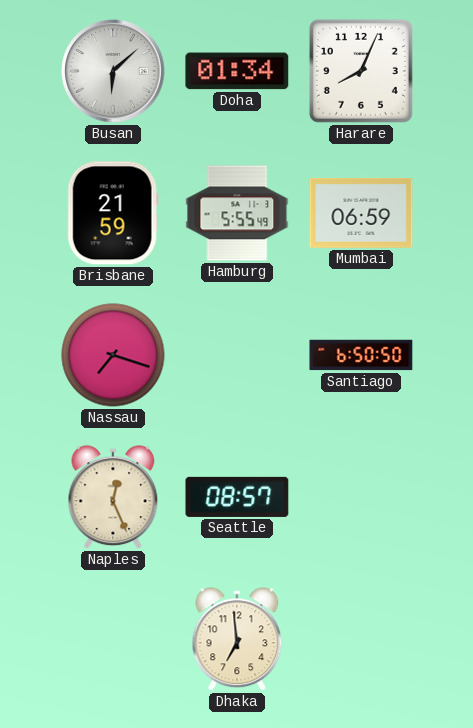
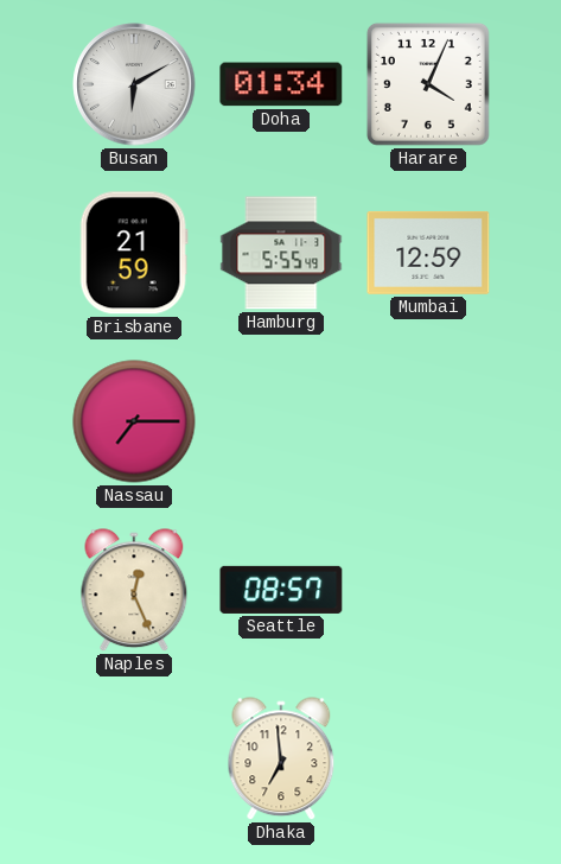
Busan: 6:08 -> 6:10 (134, 84)
Harare: 8:04 -> 4:04 (428, 84)
Mumbai: 06:59 -> 12:59 (428, 253)
Nassau: 7:18 -> 7:15 (134, 421)
Santiago: 6:50 -> none (361, 355)
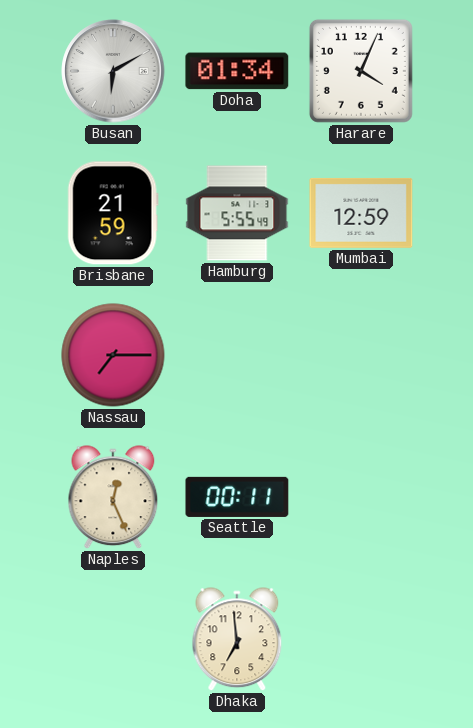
Seattle: 08:57 -> 00:11 (237, 497)
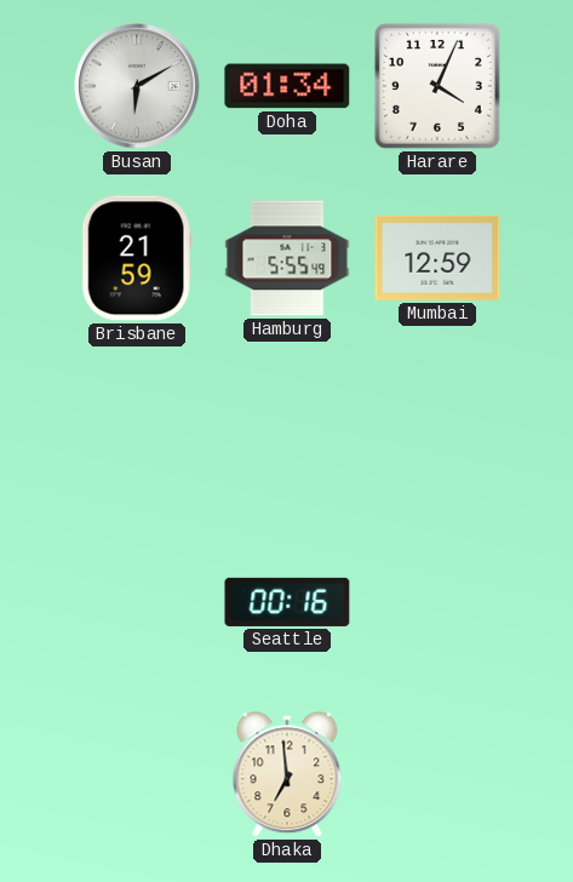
Nassau: 7:15 -> none (113, 355)
Naples: 12:26 -> none (113, 498)
Seattle: 00:11 -> 00:16 (287, 602)
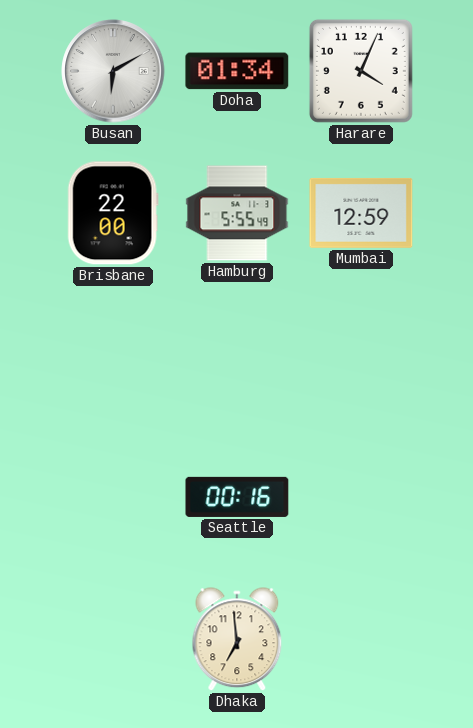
Brisbane: 21:59 -> 22:00 (113, 213)
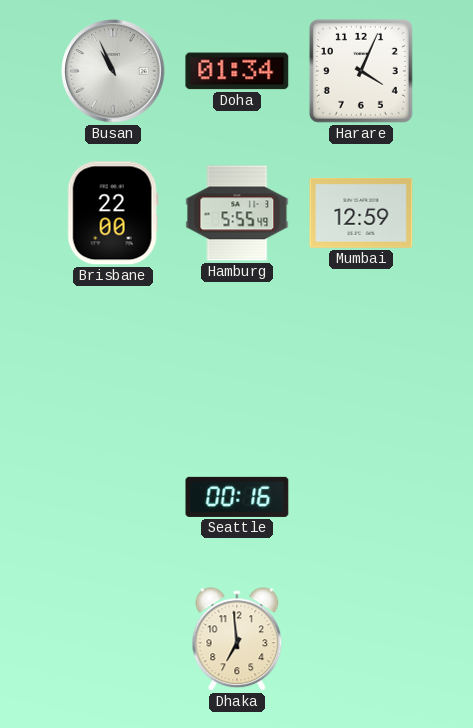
Busan: 6:10 -> 10:56 (113, 71)
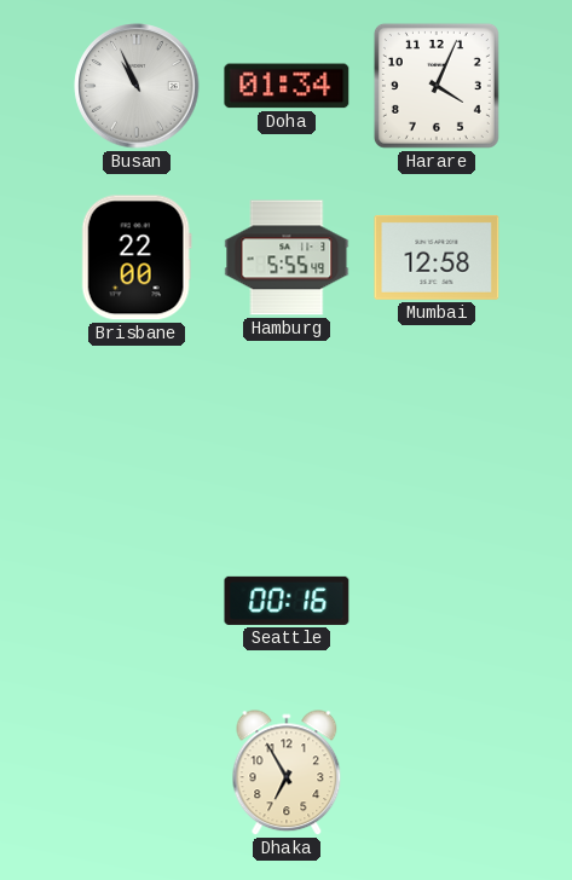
Mumbai: 12:59 -> 12:58 (437, 257)
Dhaka: 6:59 -> 6:55 (287, 774)
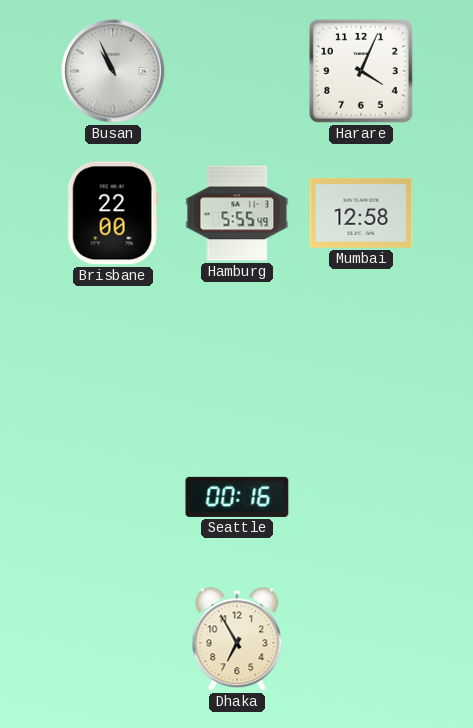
Doha: 01:34 -> none (287, 86)
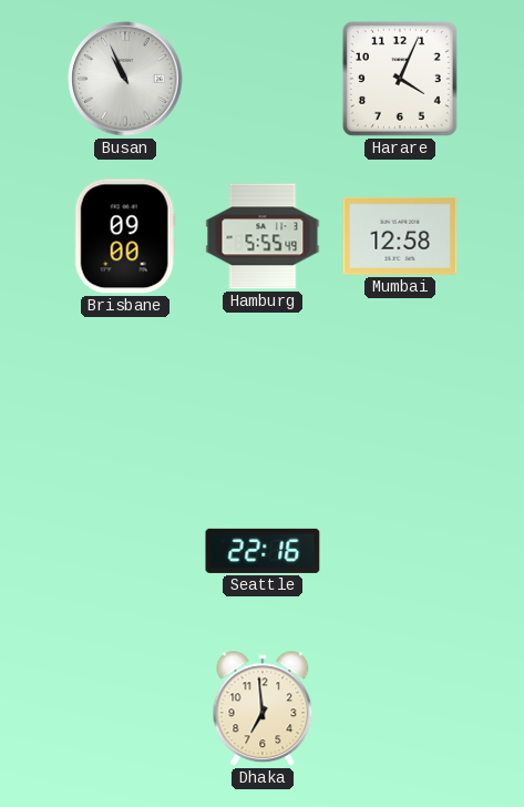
Brisbane: 22:00 -> 09:00 (125, 236)
Seattle: 00:16 -> 22:16 (263, 551)
Dhaka: 6:55 -> 6:59 (263, 709)
